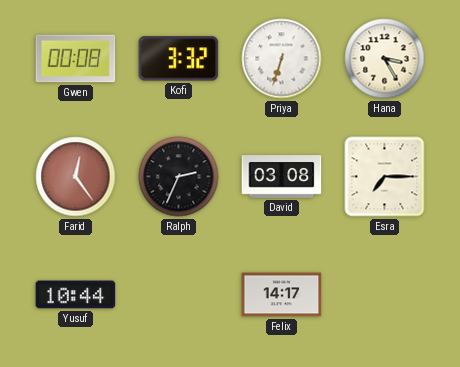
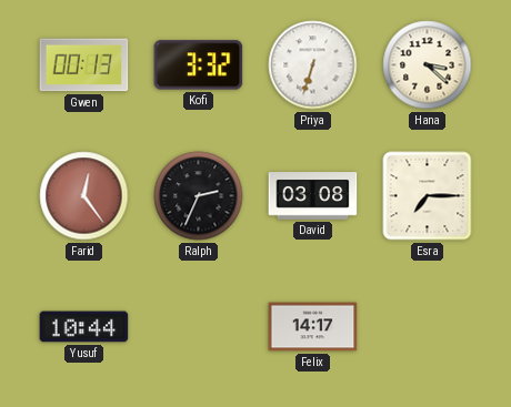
Gwen: 00:08 -> 00:13 (84, 65)
Hana: 3:25 -> 3:22 (428, 65)
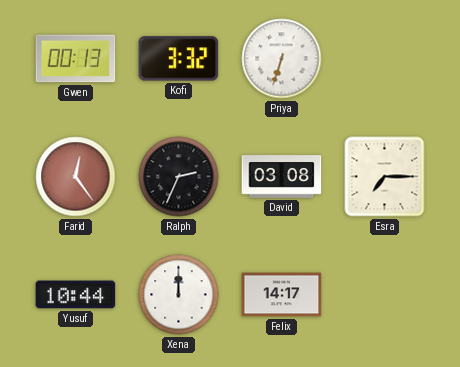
Hana: 3:22 -> none (428, 65)
Xena: none -> 12:00 (179, 295)
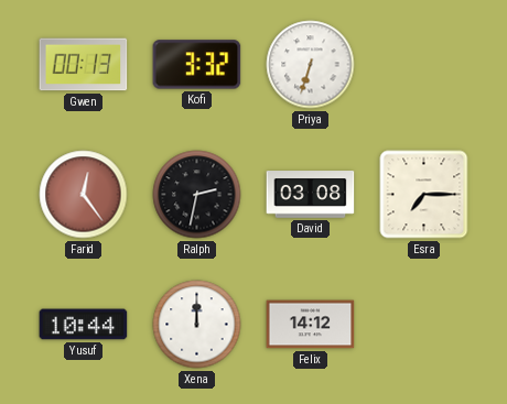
Ralph: 2:34 -> 2:32 (197, 195)
Felix: 14:17 -> 14:12 (311, 325)
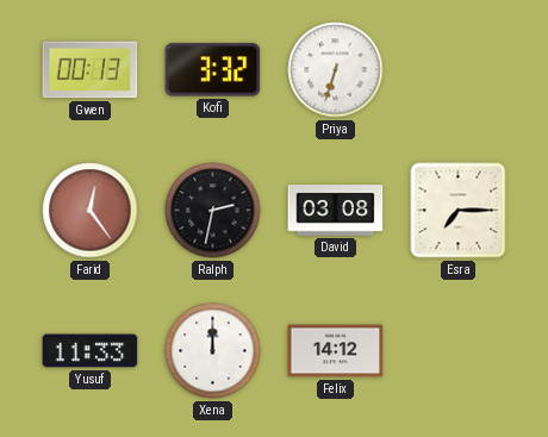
Yusuf: 10:44 -> 11:33 (91, 351)
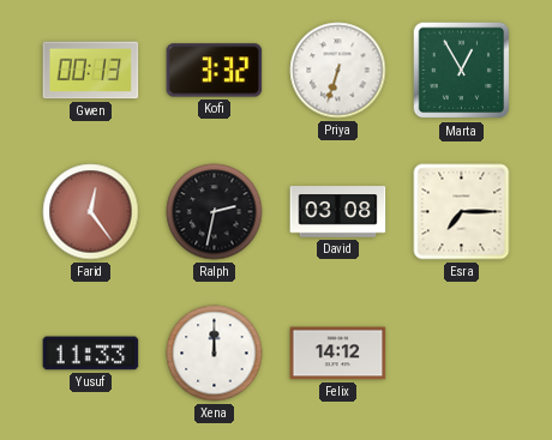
Marta: none -> 12:55 (462, 71)
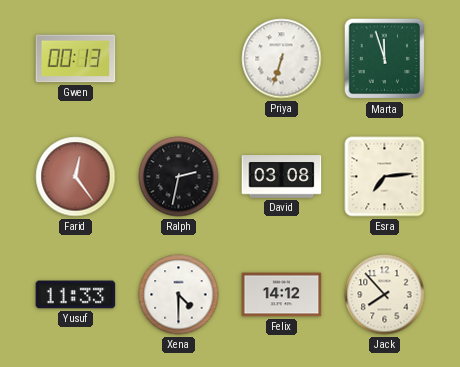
Kofi: 3:32 -> none (215, 71)
Marta: 12:55 -> 11:57 (385, 59)
Esra: 7:15 -> 7:14 (385, 177)
Xena: 12:00 -> 4:30 (179, 295)
Jack: none -> 7:53 (385, 295)
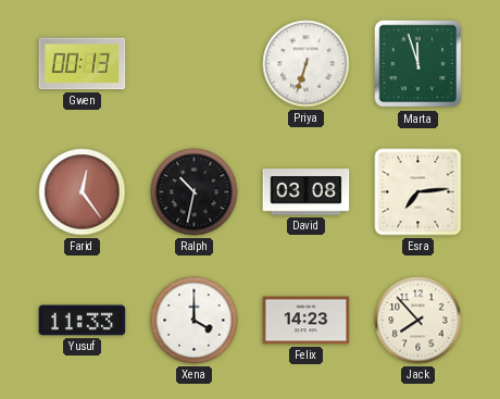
Ralph: 2:32 -> 10:32 (195, 192)
Xena: 4:30 -> 4:00 (195, 321)
Felix: 14:12 -> 14:23 (307, 321)
